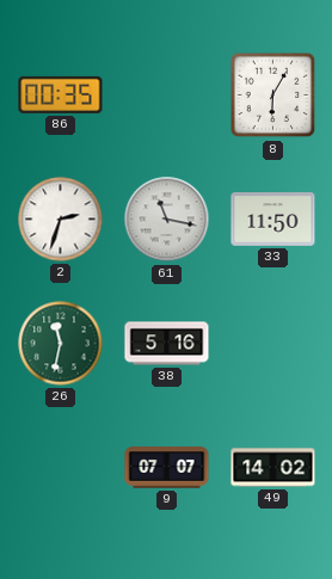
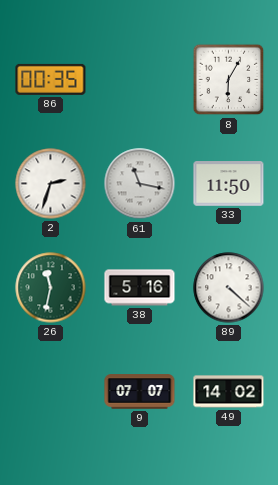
89: none -> 4:22 (229, 288)
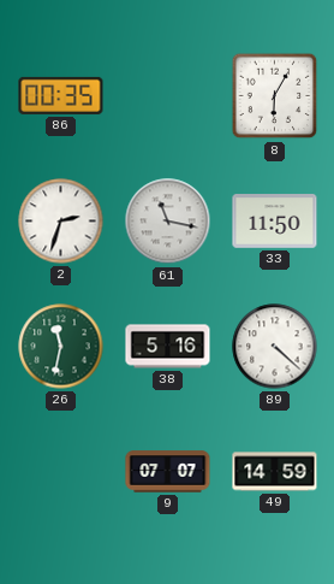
49: 14:02 -> 14:59 (275, 472)
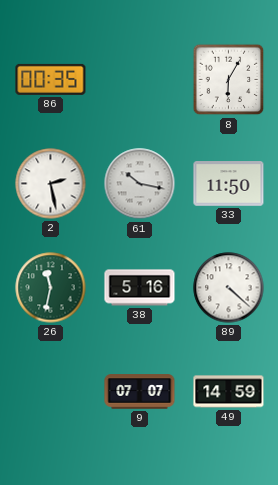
2: 2:33 -> 2:28 (51, 184)
61: 11:17 -> 10:17 (140, 184)
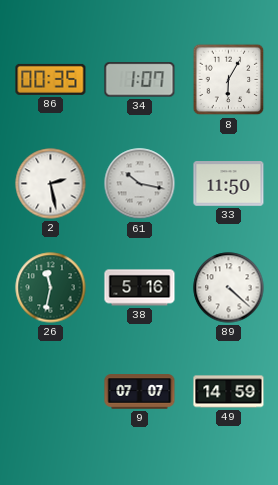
34: none -> 1:07 (140, 80)
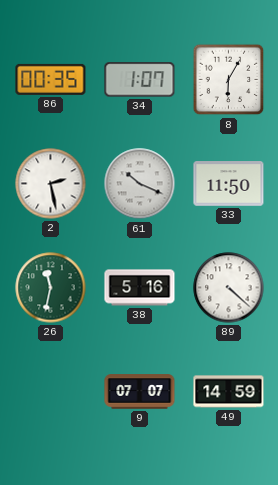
61: 10:17 -> 10:19 (140, 184)
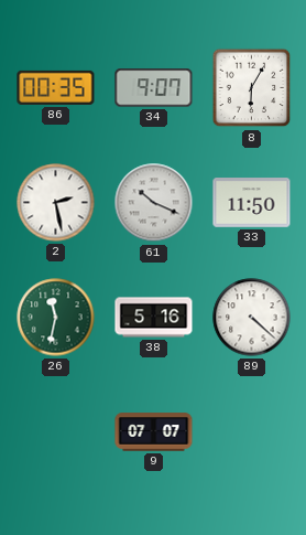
34: 1:07 -> 9:07 (154, 88)
49: 14:59 -> none (229, 392)
